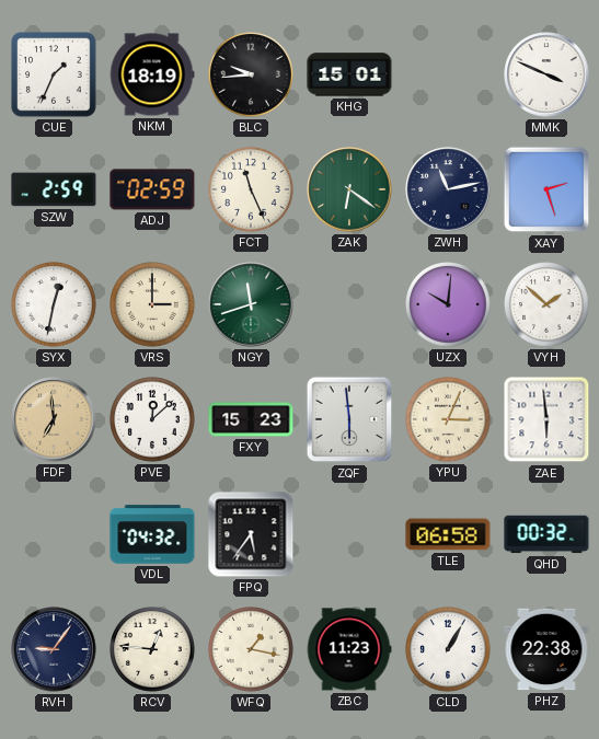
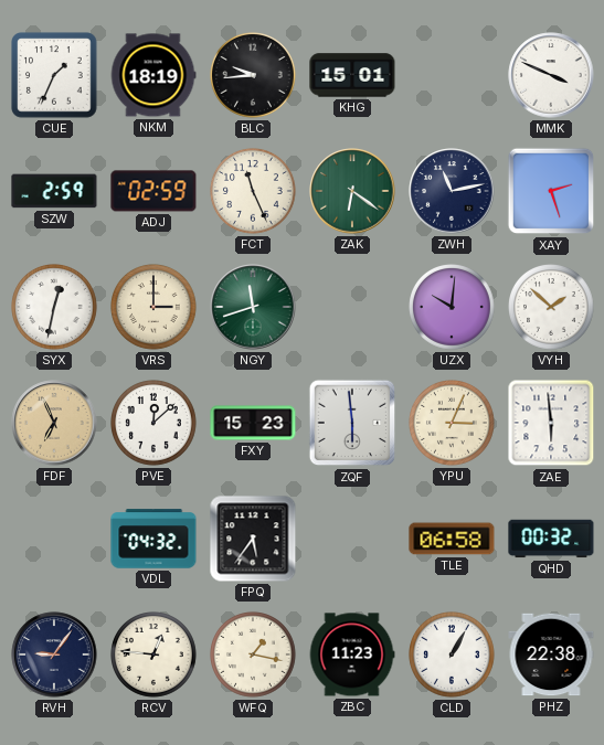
FDF: 6:59 -> 6:56 (54, 423)
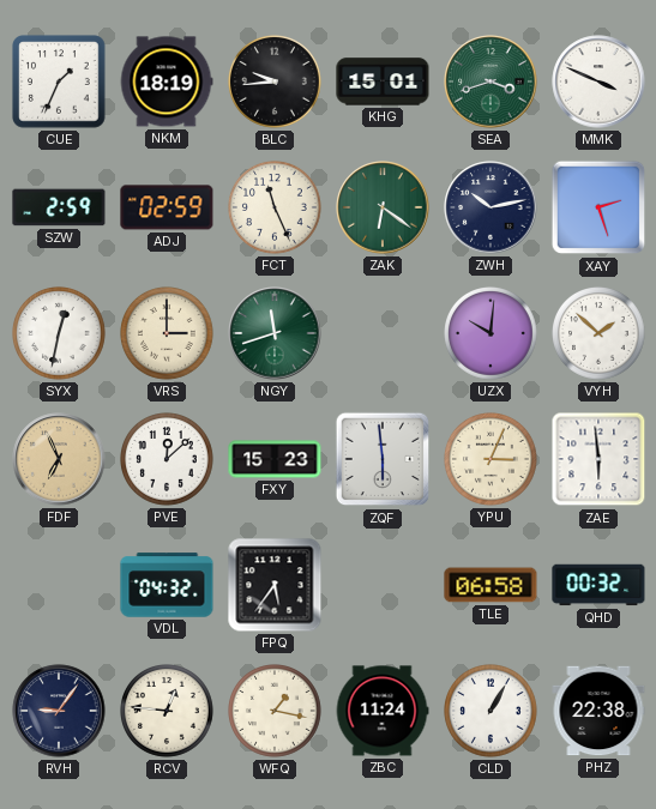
SEA: none -> 3:42 (491, 81)
ZWH: 11:13 -> 10:13 (491, 207)
ZBC: 11:23 -> 11:24 (383, 711)
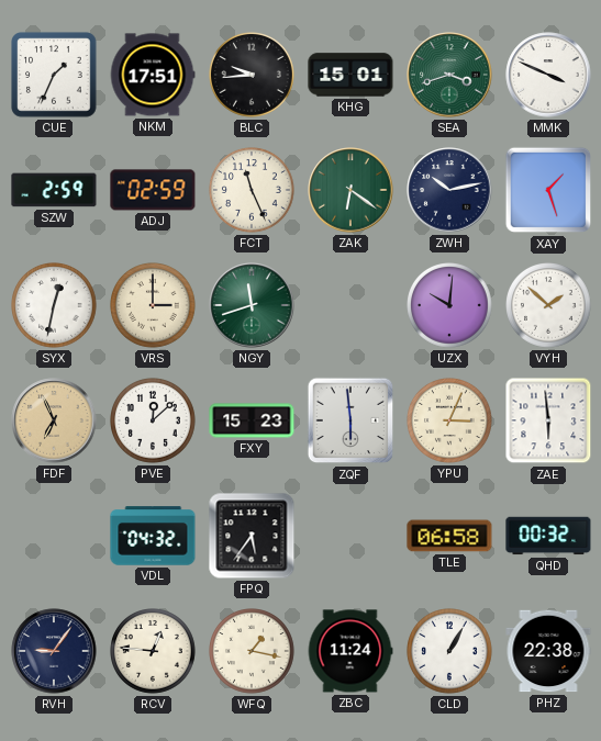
NKM: 18:19 -> 17:51 (153, 75)
XAY: 2:27 -> 1:27 (548, 190)
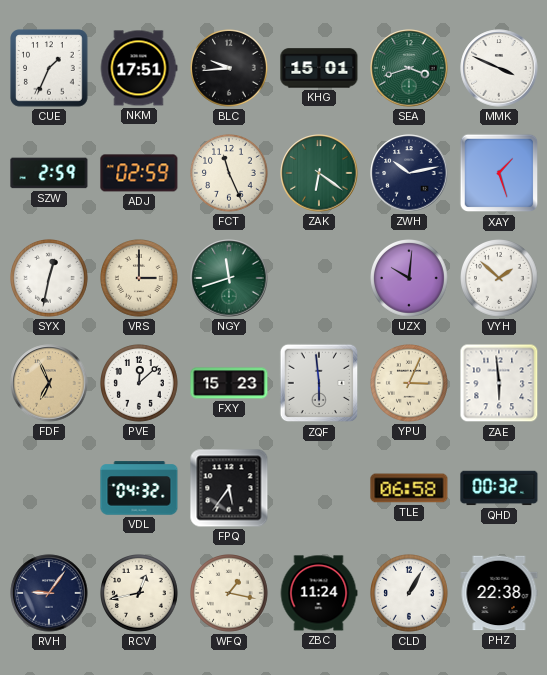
RCV: 12:46 -> 12:43 (140, 594)
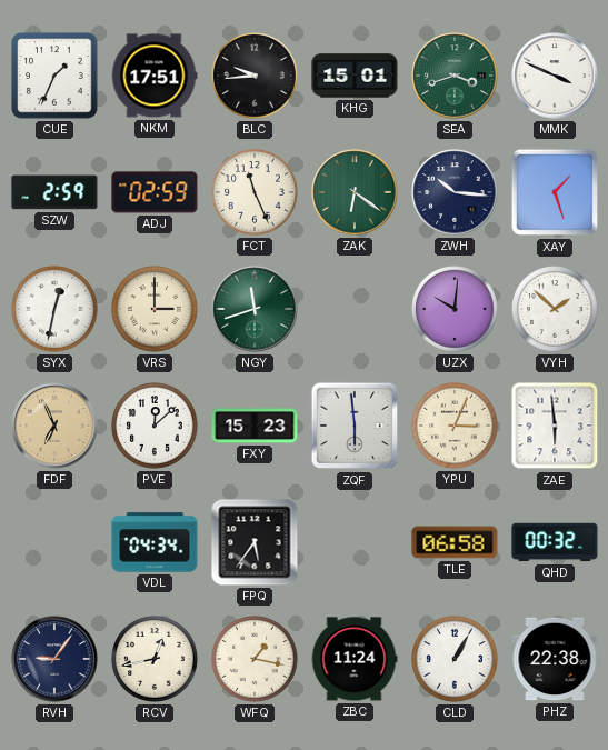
ZWH: 10:13 -> 10:16 (455, 192)
VDL: 04:32 -> 04:34 (155, 542)
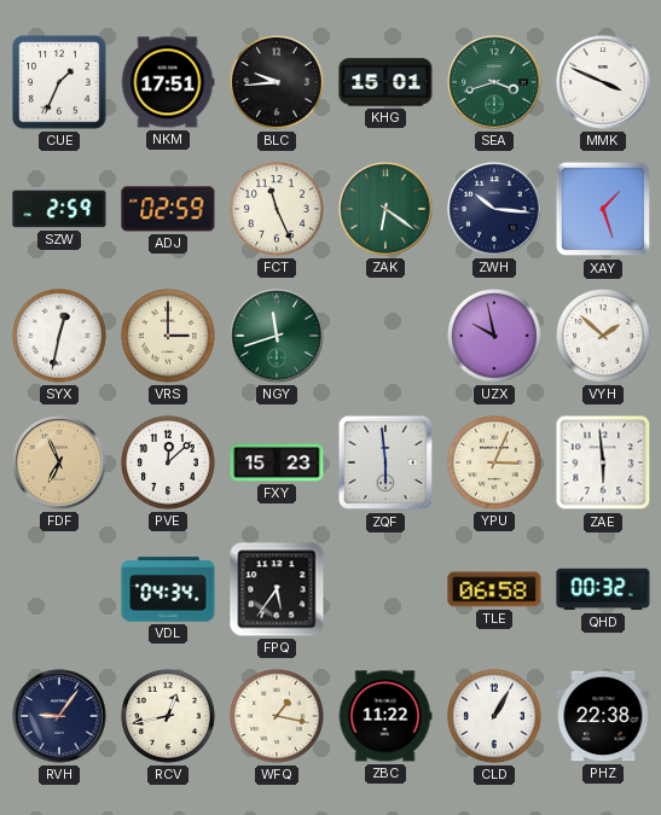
UZX: 10:01 -> 9:58 (495, 337)
ZBC: 11:24 -> 11:22 (385, 716)
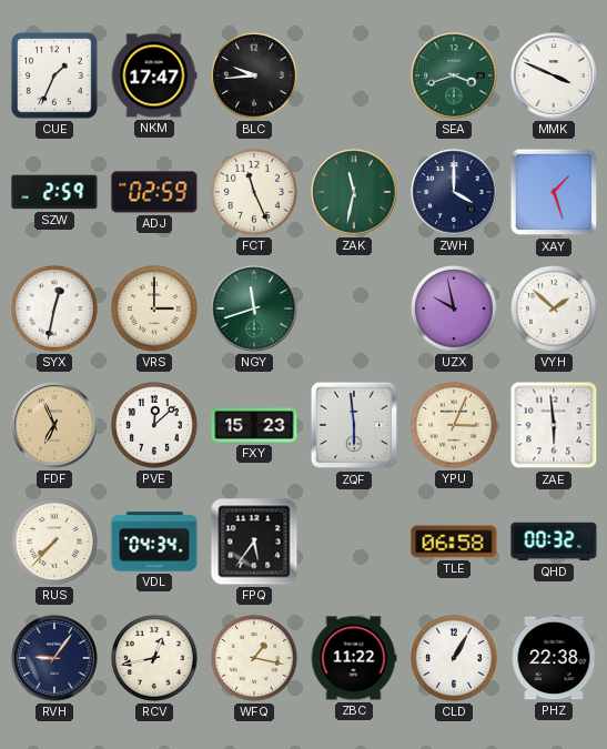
NKM: 17:51 -> 17:47 (154, 75)
KHG: 15:01 -> none (385, 82)
ZAK: 6:21 -> 11:32 (354, 192)
ZWH: 10:16 -> 4:00 (454, 192)
RUS: none -> 7:37 (55, 543)
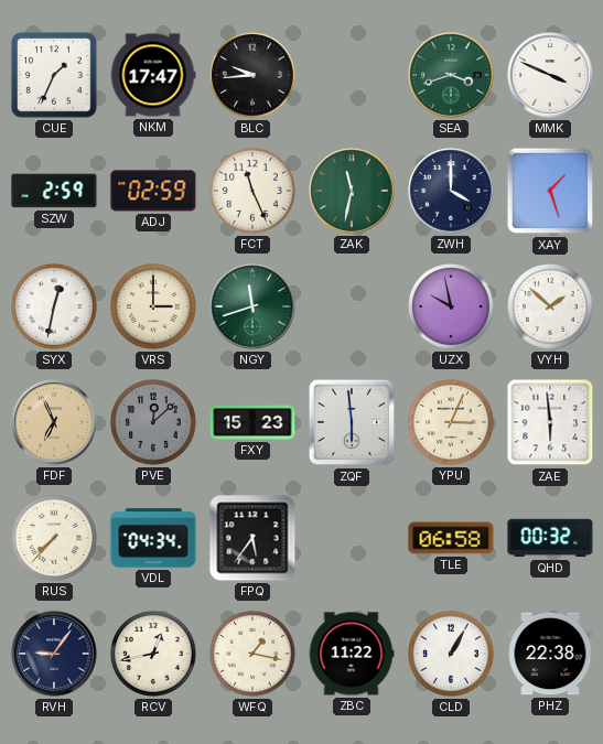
PVE dial: white -> grey (154, 423)
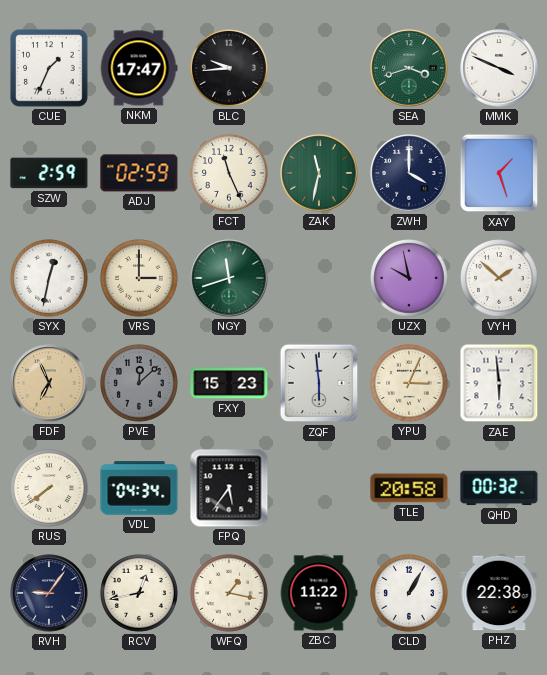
RUS: 7:37 -> 7:39 (50, 489)
TLE: 06:58 -> 20:58 (409, 488)
